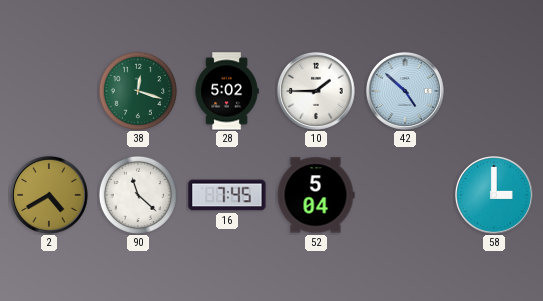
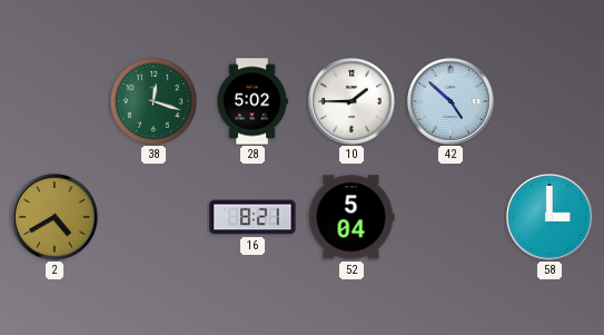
90: 11:22 -> none (138, 195)
16: 7:45 -> 8:21 (253, 217)
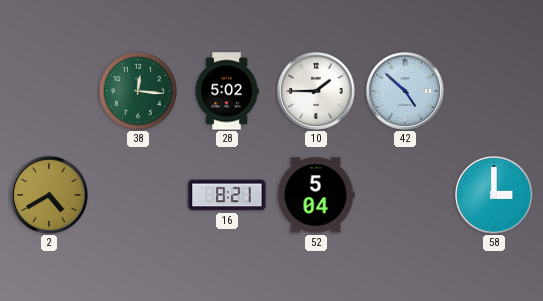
38: 12:18 -> 12:16 (138, 91)
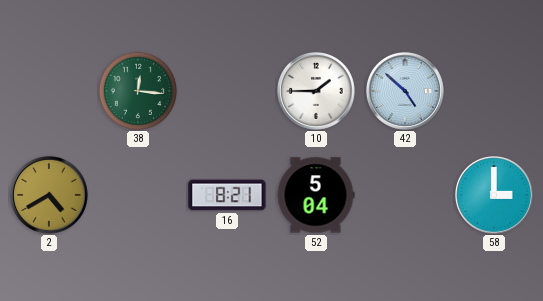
28: 5:02 -> none (227, 91)
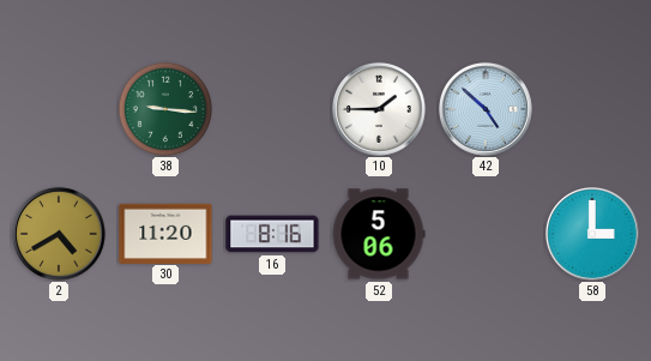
38: 12:16 -> 9:16 (165, 109)
30: none -> 11:20 (165, 233)
16: 8:21 -> 8:16 (272, 234)
52: 5:04 -> 5:06 (379, 234)
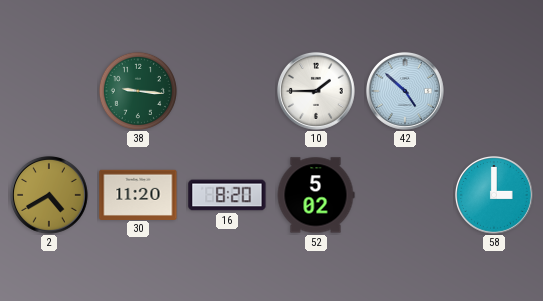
16: 8:16 -> 8:20 (227, 195)
52: 5:06 -> 5:02 (316, 195)
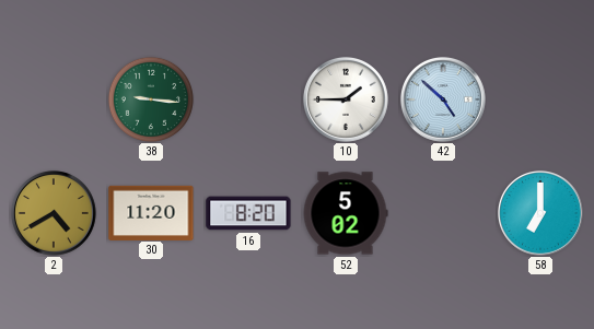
58: 3:00 -> 7:00 (540, 213)
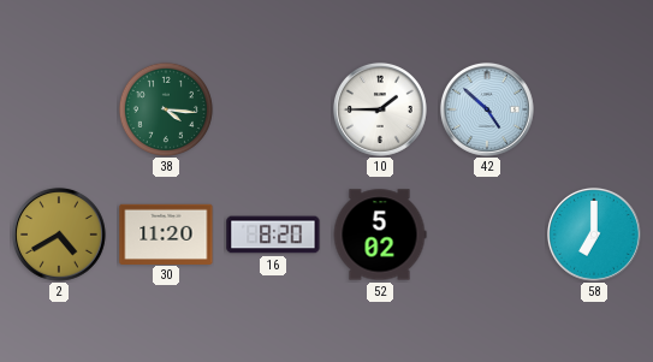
38: 9:16 -> 4:16 (166, 109)
